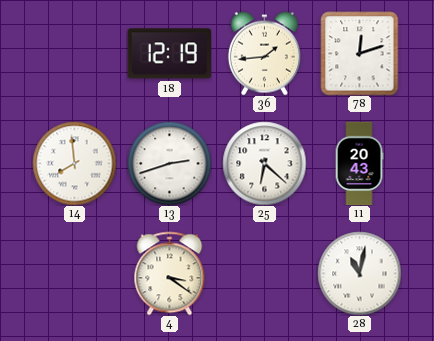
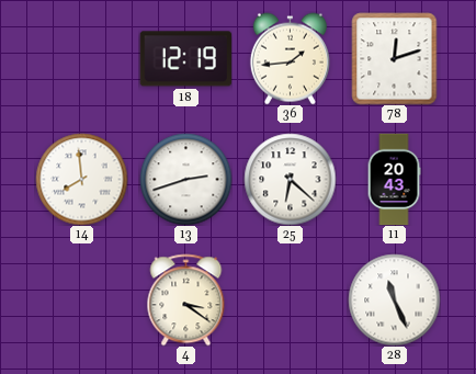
28: 11:02 -> 11:26 (394, 299)
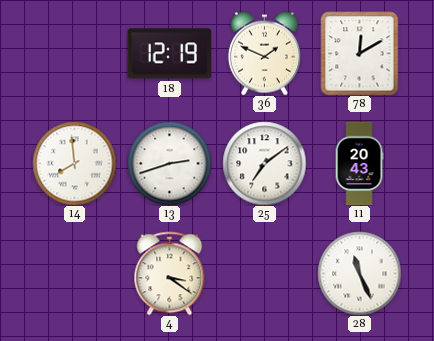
36: 1:44 -> 1:49 (264, 53)
78: 12:12 -> 12:10 (360, 53)
25: 6:22 -> 7:09 (264, 163)
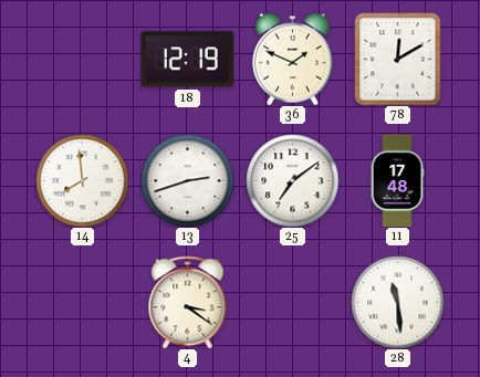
11: 20:43 -> 17:48 (397, 180)
28: 11:26 -> 11:29 (397, 302)
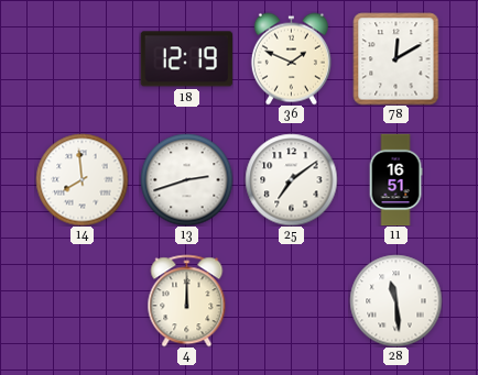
11: 17:48 -> 16:51 (395, 179)
4: 3:21 -> 12:00 (187, 300)
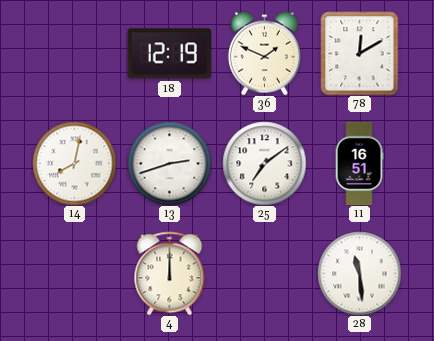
14: 7:59 -> 8:02 (74, 163)
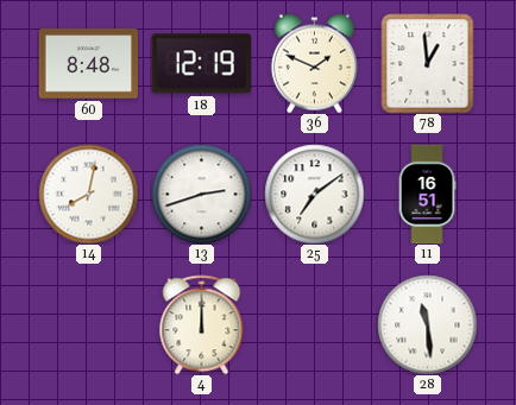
60: none -> 8:48 (88, 64)
78: 12:10 -> 12:59 (428, 63)
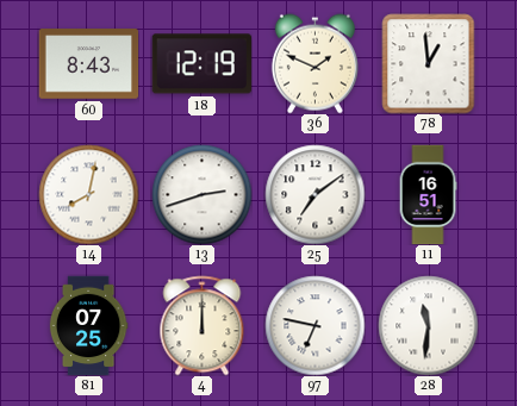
60: 8:48 -> 8:43 (88, 64)
81: none -> 07:25 (88, 325)
97: none -> 6:47 (314, 325)
28: 11:29 -> 11:31 (428, 325)
